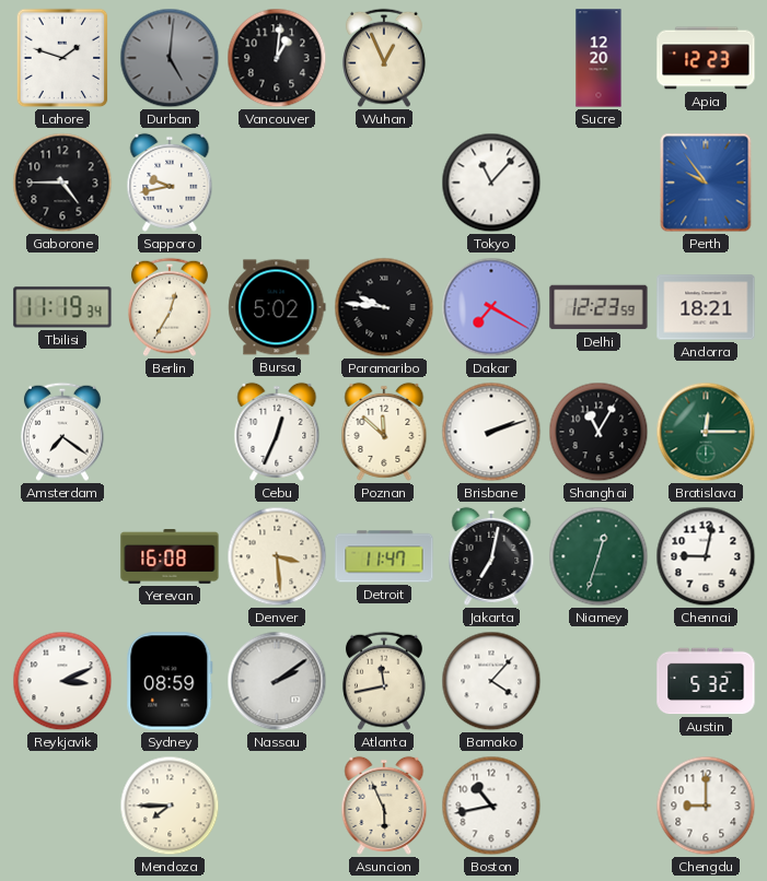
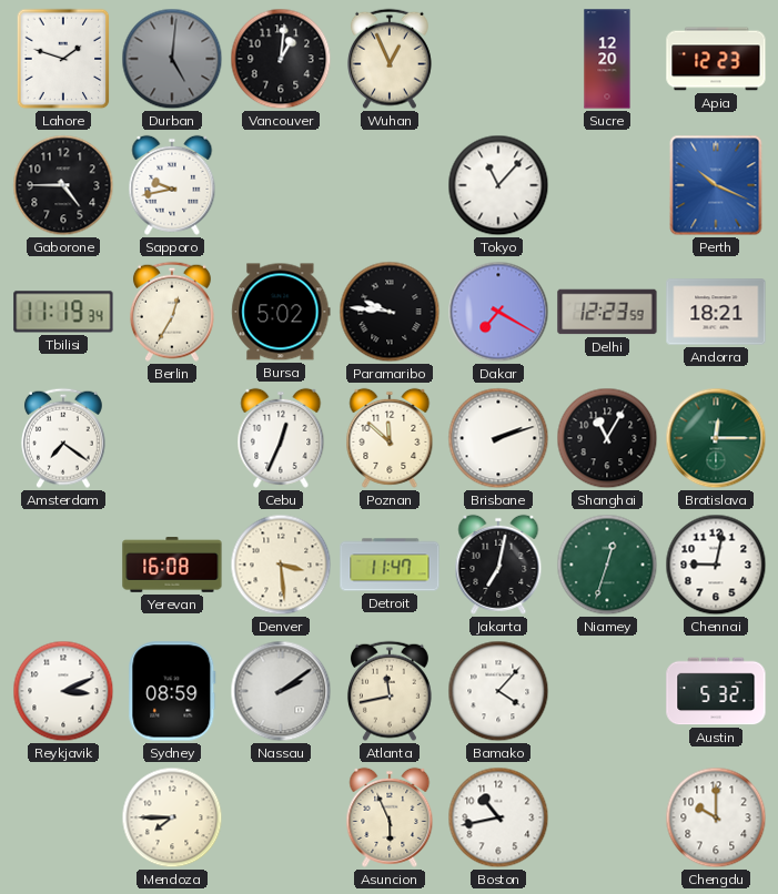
Perth: 9:54 -> 10:19 (716, 185)
Chengdu: 9:00 -> 10:00 (716, 817)
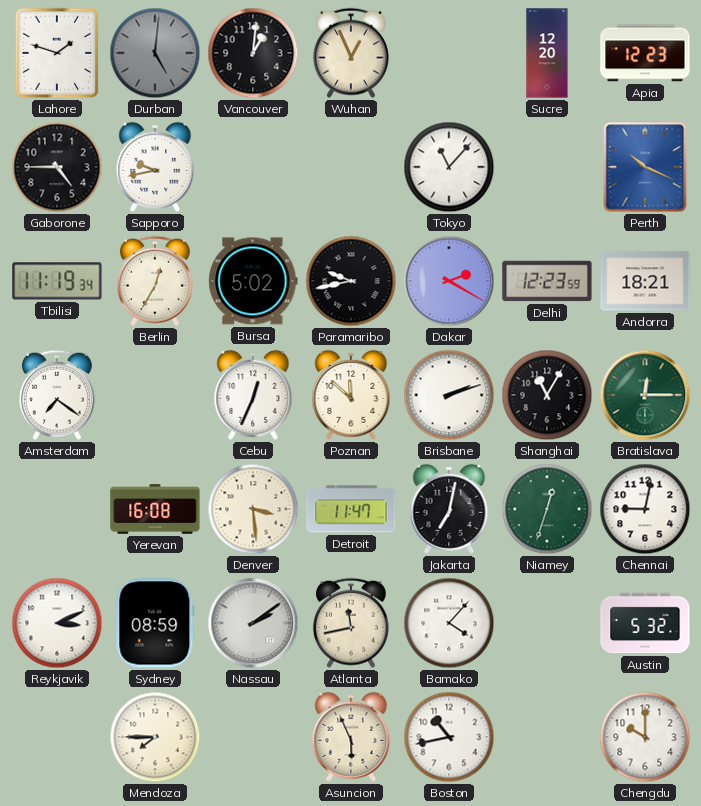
Paramaribo: 9:46 -> 9:43 (351, 281)
Dakar: 7:20 -> 2:20 (449, 281)
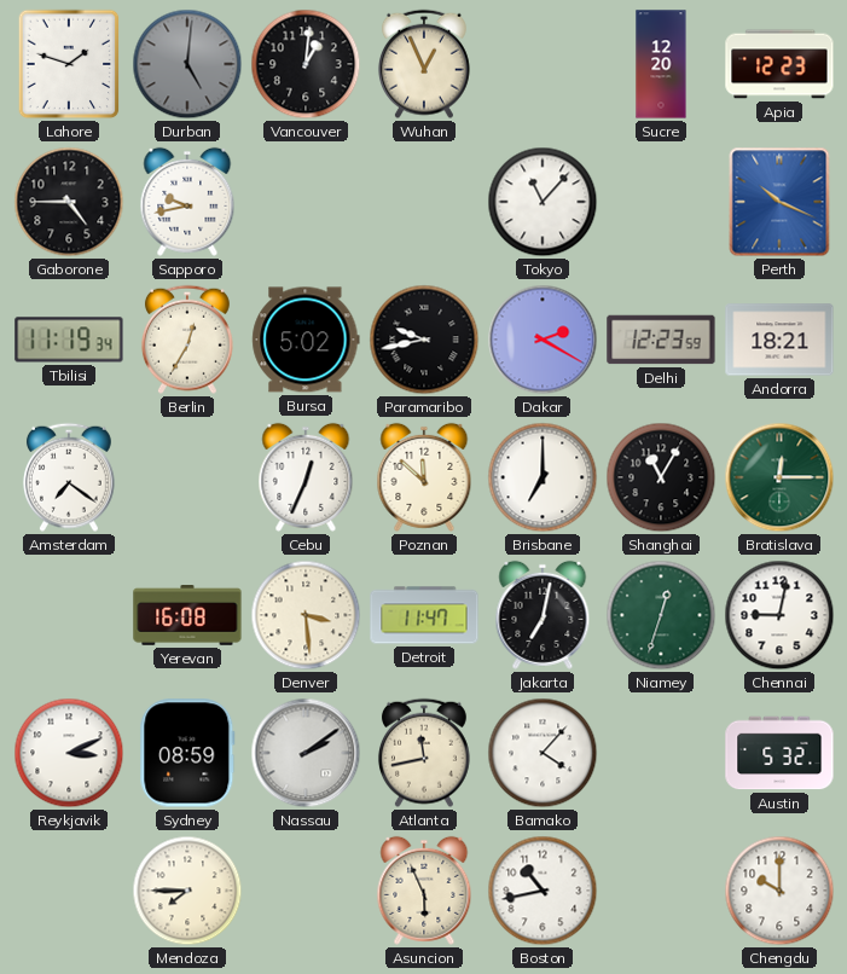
Brisbane: 2:12 -> 7:00 (543, 477)
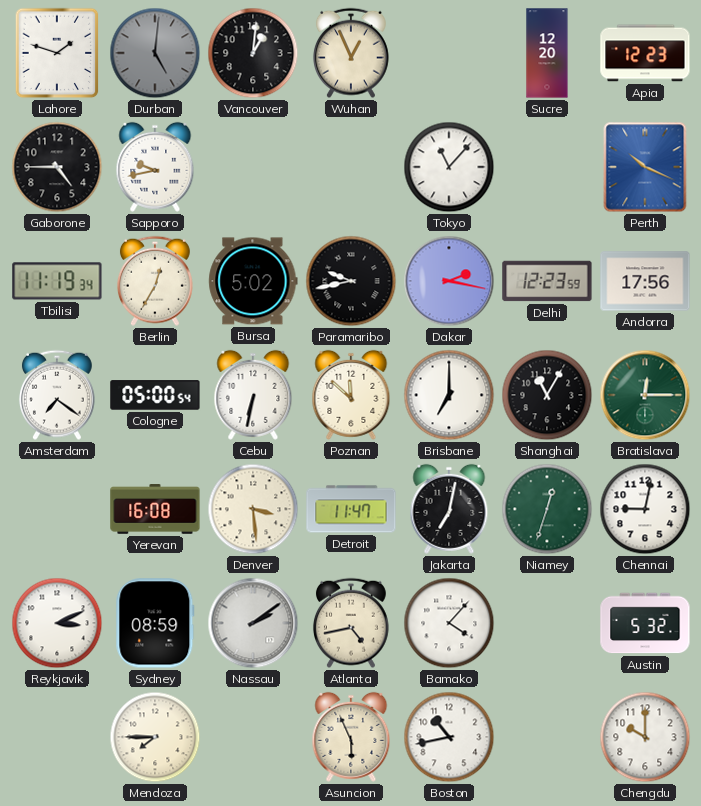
Dakar: 2:20 -> 2:17 (449, 281)
Andorra: 18:21 -> 17:56 (645, 281)
Cologne: none -> 05:00 (155, 395)
Cebu: 12:34 -> 6:32 (253, 395)
Atlanta: 11:43 -> 4:43 (351, 623)
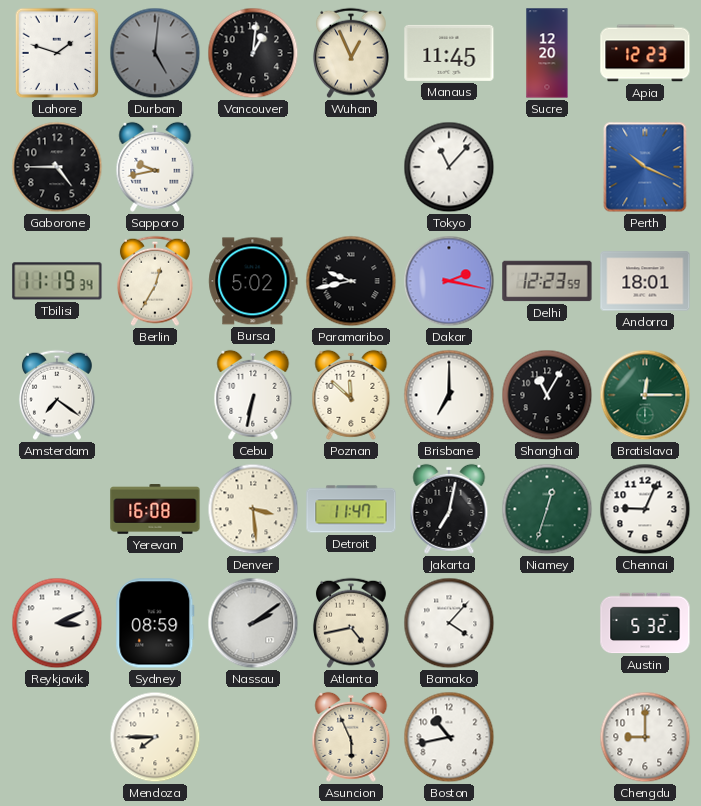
Manaus: none -> 11:45 (449, 53)
Andorra: 17:56 -> 18:01 (645, 281)
Cologne: 05:00 -> none (155, 395)
Chennai: 9:02 -> 9:04 (645, 509)
Chengdu: 10:00 -> 9:00 (645, 737)
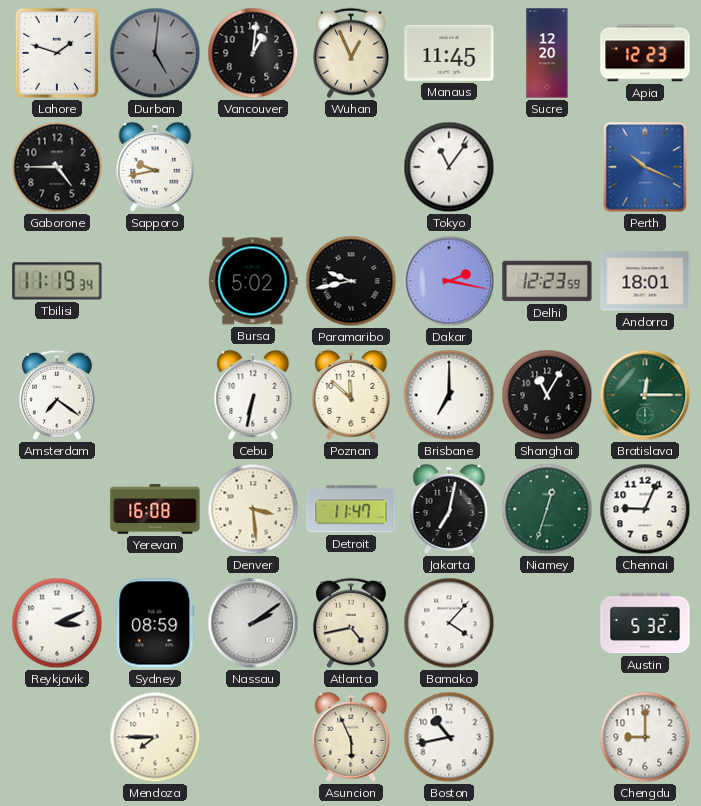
Tokyo: 11:07 -> 11:06 (449, 167)
Berlin: 12:35 -> none (155, 281)
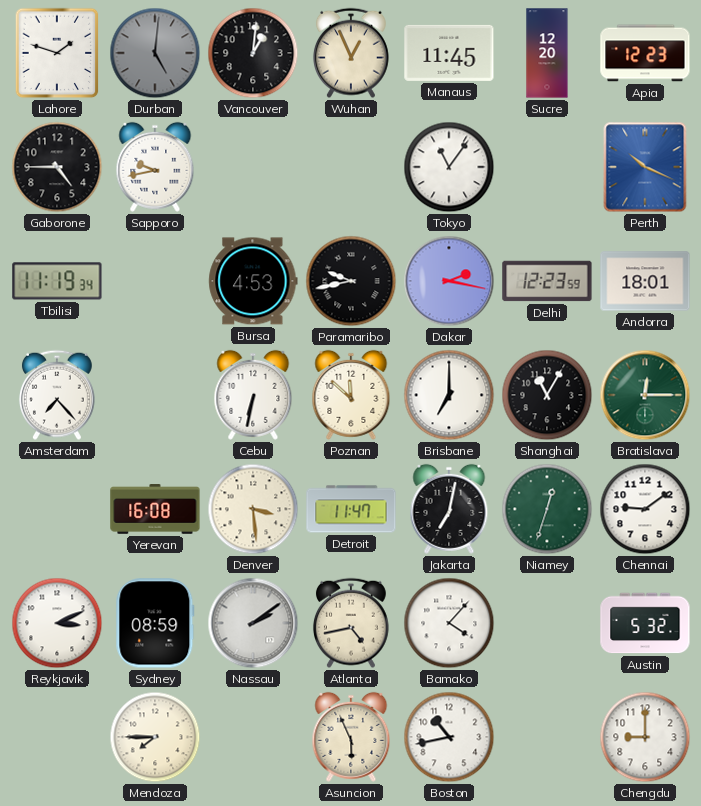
Bursa: 5:02 -> 4:53 (253, 281)
Amsterdam: 7:21 -> 7:23 (57, 395)
Chennai: 9:04 -> 9:09 (645, 509)
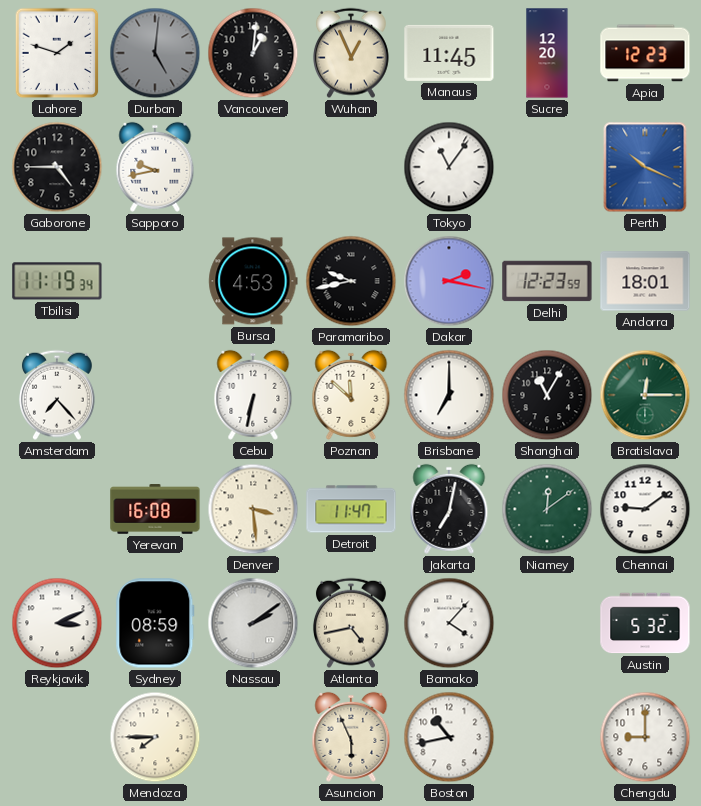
Niamey: 12:33 -> 12:09 (547, 509)
